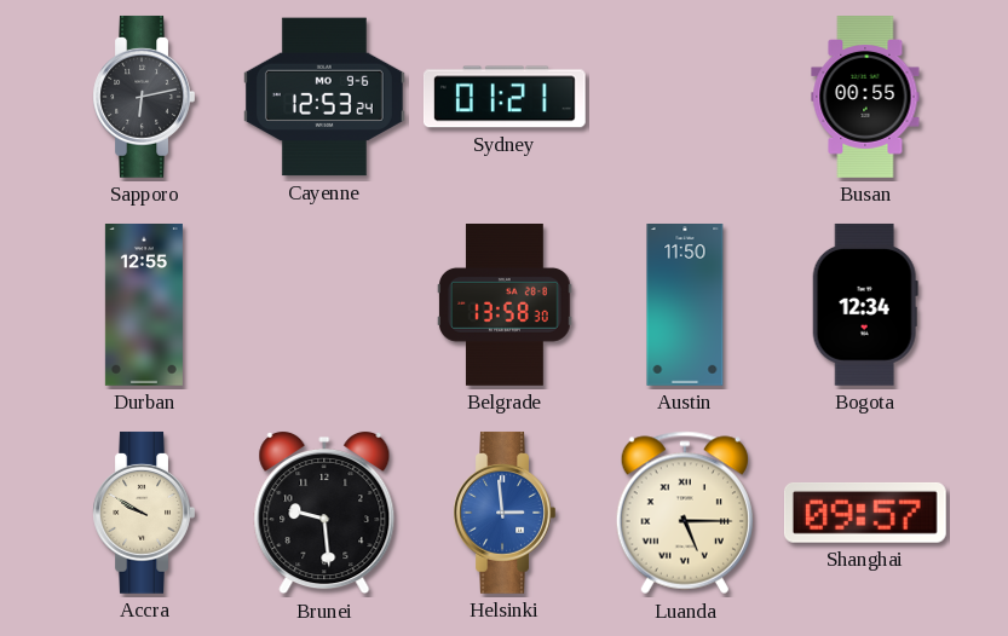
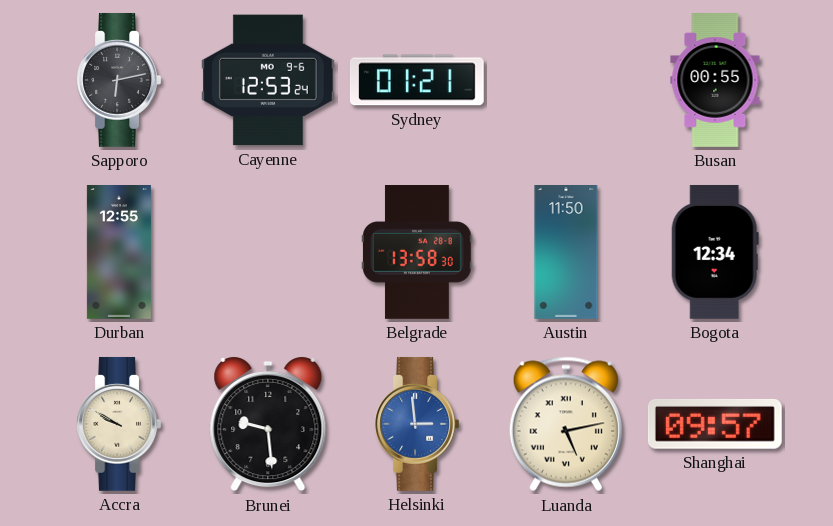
Luanda: 5:15 -> 5:13 (566, 424)
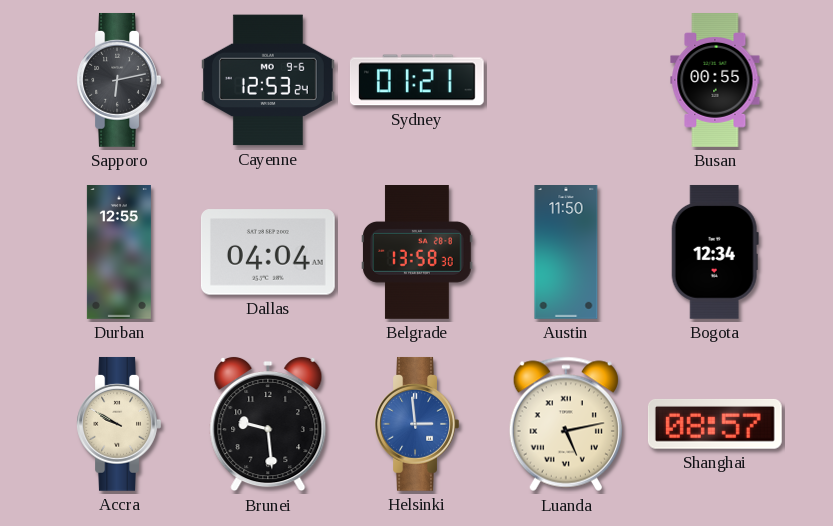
Dallas: none -> 04:04 (268, 252)
Shanghai: 09:57 -> 08:57 (715, 424)
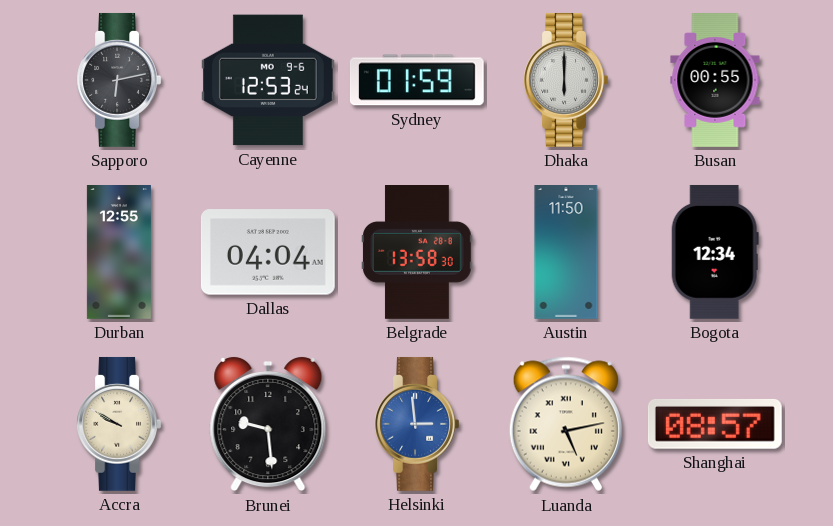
Sydney: 01:21 -> 01:59 (417, 80)
Dhaka: none -> 6:00 (566, 80)
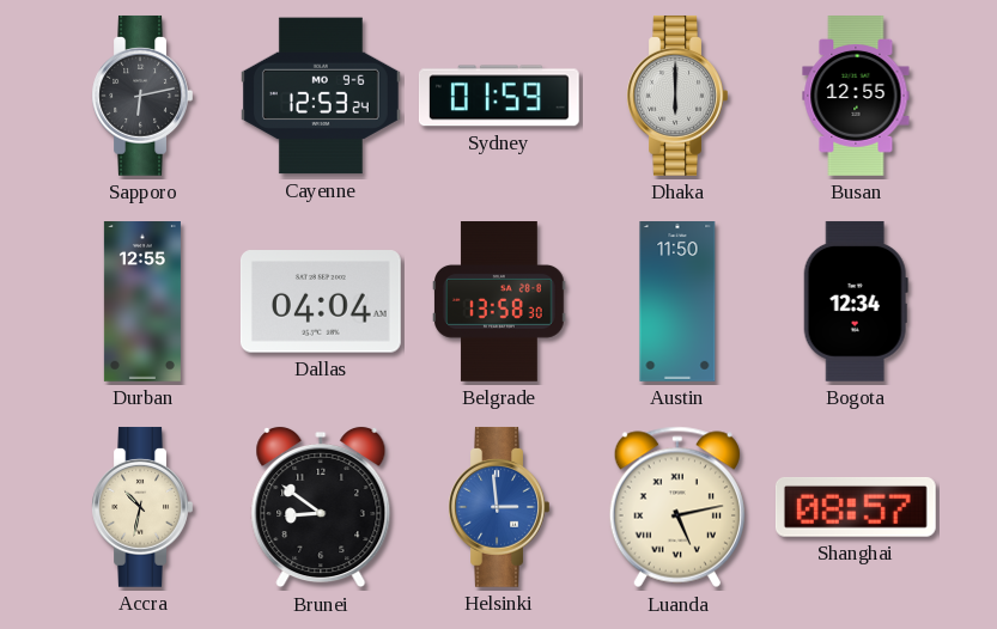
Busan: 00:55 -> 12:55 (856, 97)
Accra: 9:50 -> 10:32 (142, 507)
Brunei: 9:29 -> 8:51 (321, 507)
